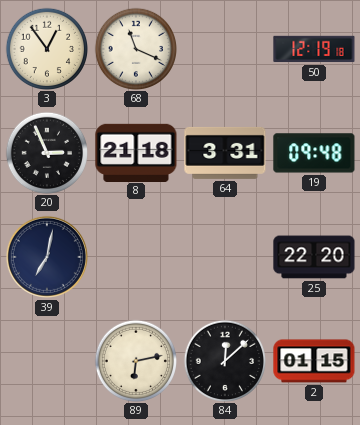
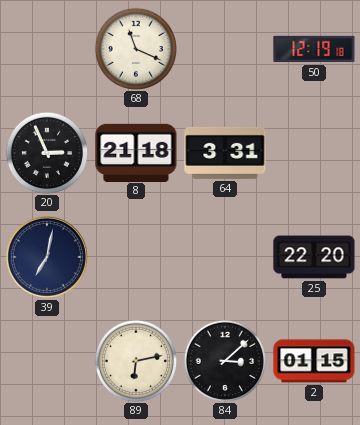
3: 12:54 -> none (46, 48)
19: 09:48 -> none (314, 153)
84: 12:08 -> 3:08 (224, 360)
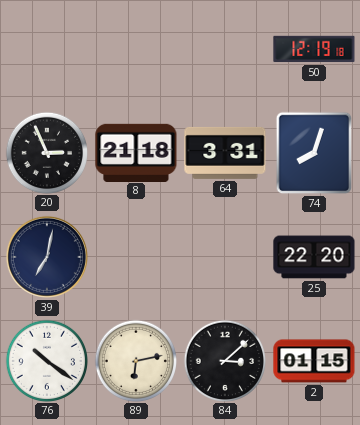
68: 11:19 -> none (135, 48)
74: none -> 8:03 (314, 153)
76: none -> 10:21 (46, 360)
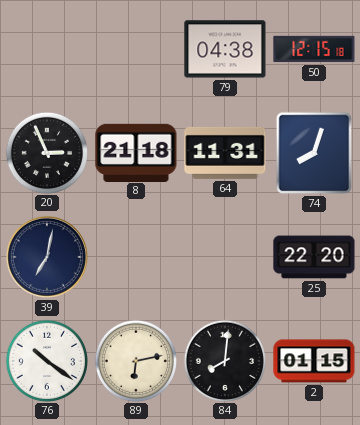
79: none -> 04:38 (225, 49)
50: 12:19 -> 12:15 (314, 49)
64: 3:31 -> 11:31 (225, 153)
84: 3:08 -> 8:01 (224, 360)
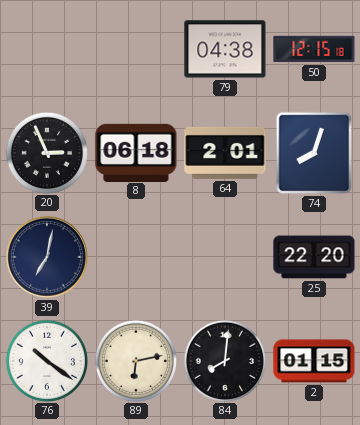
8: 21:18 -> 06:18 (136, 152)
64: 11:31 -> 2:01 (225, 153)
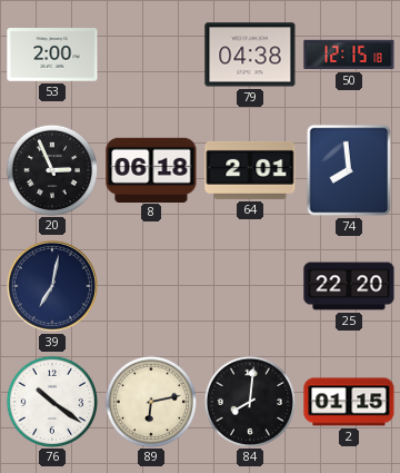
53: none -> 2:00 (52, 56)
74: 8:03 -> 7:59 (349, 170)
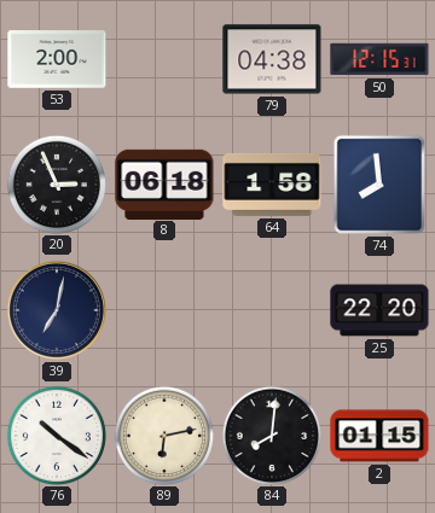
50: 12:15:18 -> 12:15:31 (379, 59)
64: 2:01 -> 1:58 (272, 185)
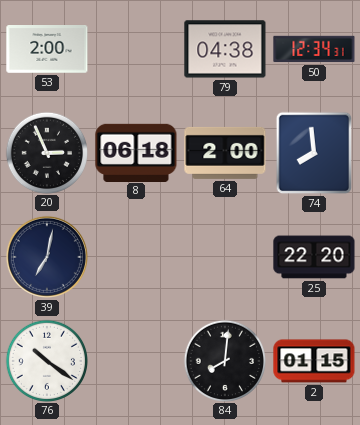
50: 12:15 -> 12:34 (314, 49)
64: 1:58 -> 2:00 (225, 153)
89: 6:13 -> none (163, 435)
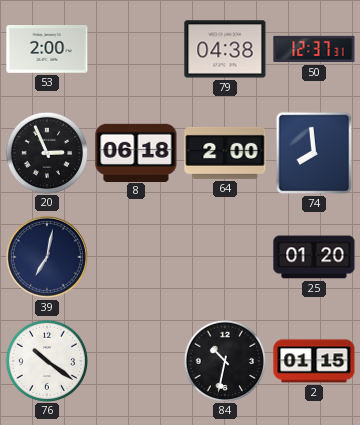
50: 12:34 -> 12:37 (314, 49)
25: 22:20 -> 01:20 (314, 257)
84: 8:01 -> 10:32 (224, 360)
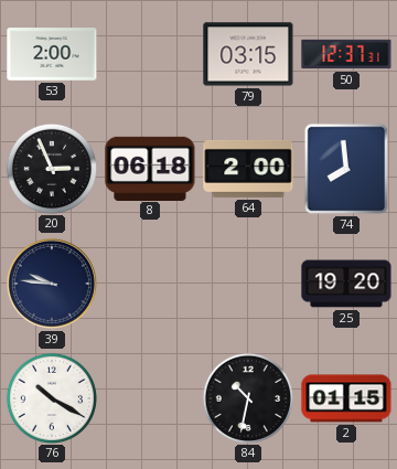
79: 04:38 -> 03:15 (248, 54)
39: 7:02 -> 9:46 (52, 284)
25: 01:20 -> 19:20 (346, 284)
76: 10:21 -> 10:20 (51, 397)
